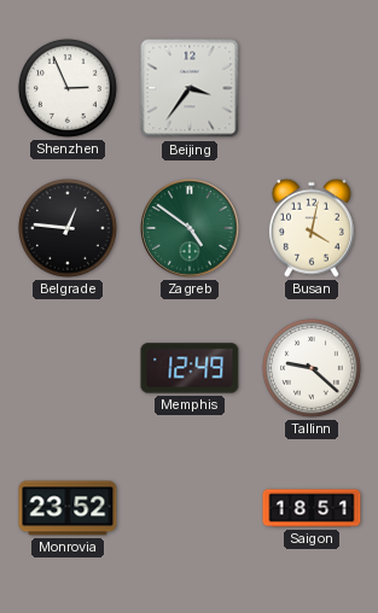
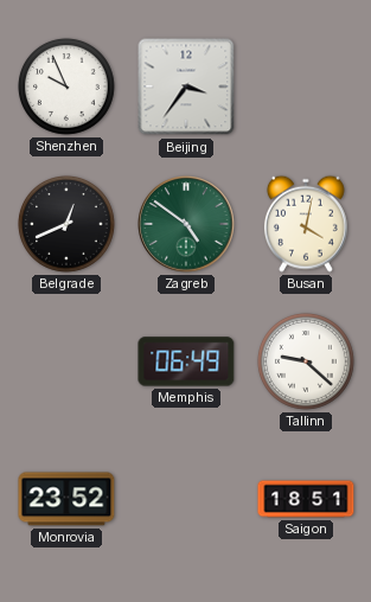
Shenzhen: 2:56 -> 9:56 (66, 87)
Belgrade: 12:46 -> 12:41 (66, 224)
Memphis: 12:49 -> 06:49 (186, 361)
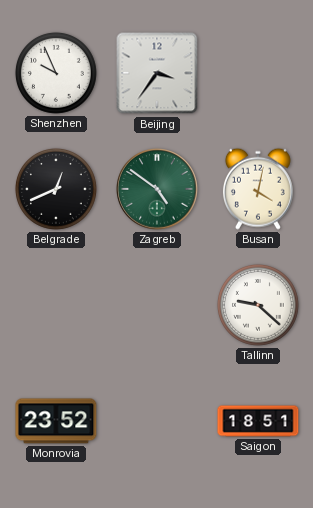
Memphis: 06:49 -> none (186, 361)
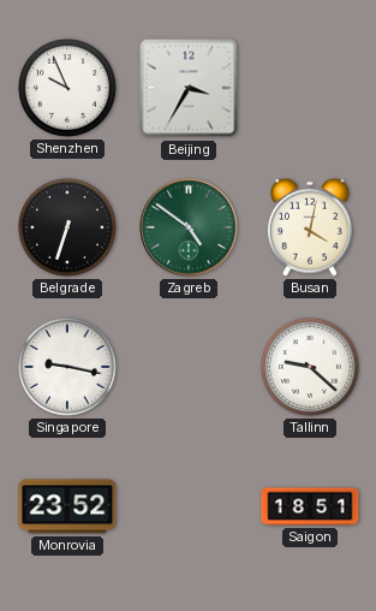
Beijing: 3:36 -> 3:35 (189, 88)
Belgrade: 12:41 -> 6:33 (67, 227)
Singapore: none -> 9:17 (67, 367)
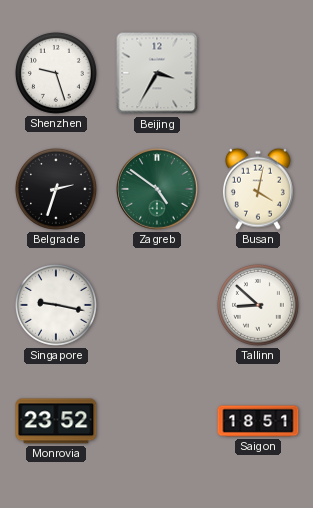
Shenzhen: 9:56 -> 9:27 (56, 73)
Belgrade: 6:33 -> 2:33 (56, 189)
Tallinn: 9:22 -> 8:52 (258, 305)
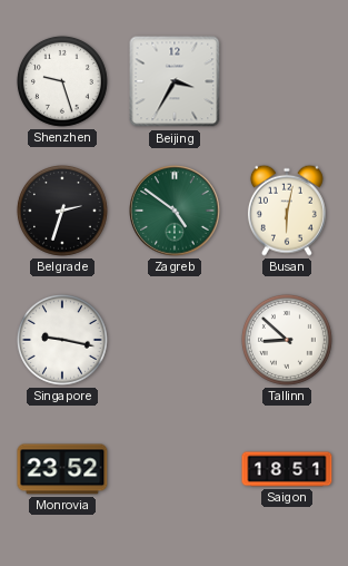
Busan: 4:02 -> 6:02 (287, 211)
